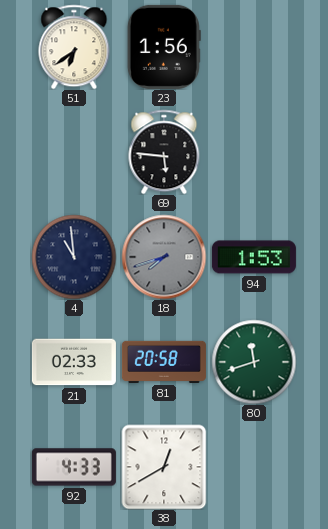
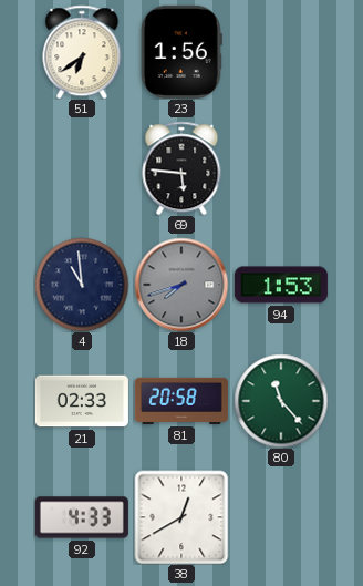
80: 11:42 -> 11:23 (281, 401)
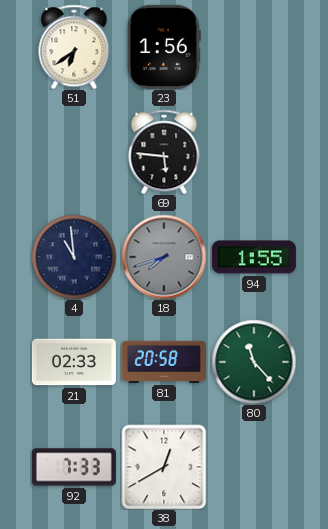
94: 1:53 -> 1:55 (254, 257)
92: 4:33 -> 7:33 (74, 467)
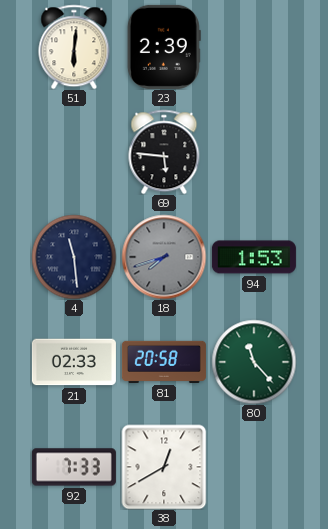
51: 6:39 -> 6:01 (74, 47)
23: 1:56 -> 2:39 (164, 47)
4: 10:59 -> 11:29 (74, 257)
94: 1:55 -> 1:53 (254, 257)
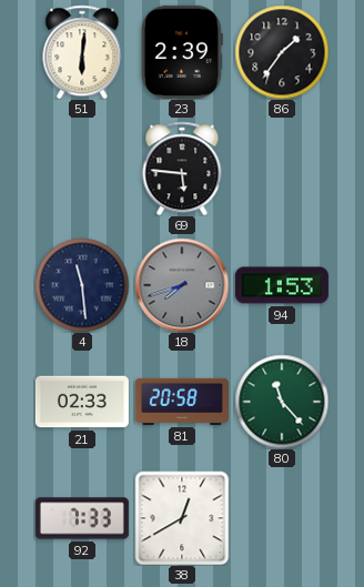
86: none -> 1:36 (282, 52)
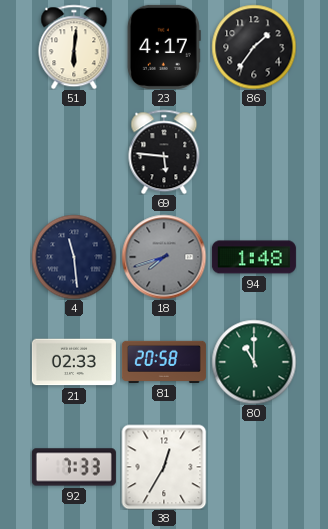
23: 2:39 -> 4:17 (164, 47)
94: 1:53 -> 1:48 (254, 257)
80: 11:23 -> 11:00 (254, 362)
38: 12:40 -> 12:35 (164, 467)
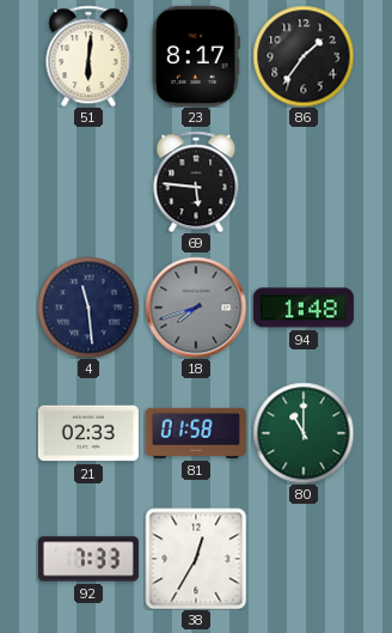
23: 4:17 -> 8:17 (196, 56)
81: 20:58 -> 01:58 (196, 433)
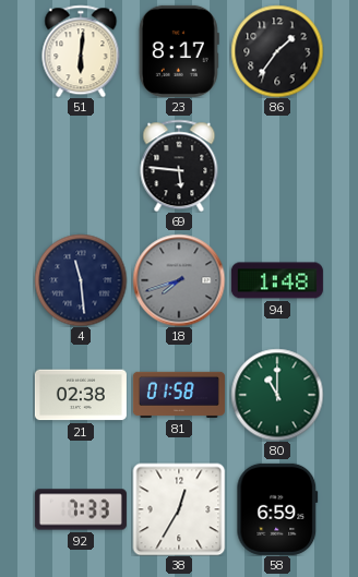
21: 02:33 -> 02:38 (81, 395)
58: none -> 6:59 (277, 509)
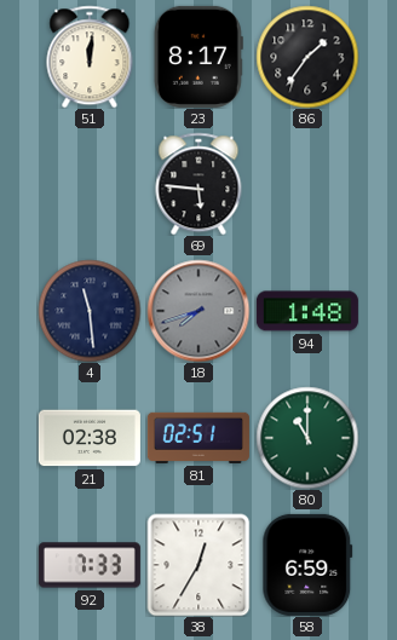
51: 6:01 -> 12:01 (90, 57)
81: 01:58 -> 02:51 (198, 438)
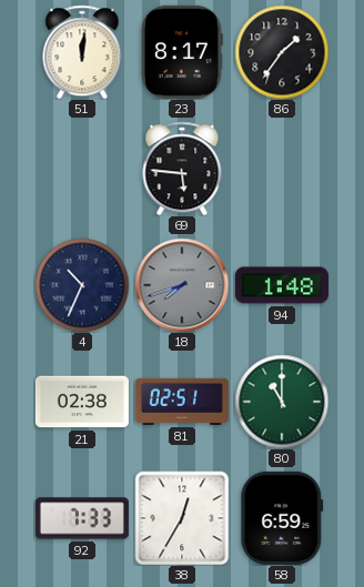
4: 11:29 -> 10:34 (82, 285)
